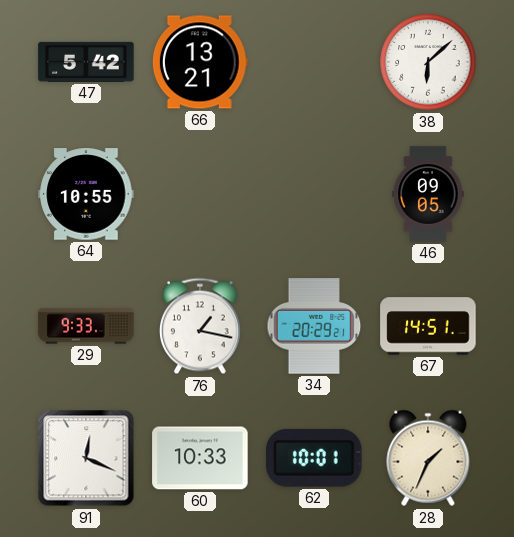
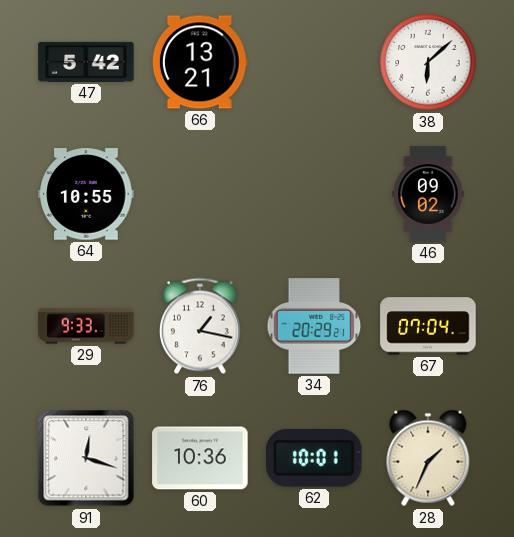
46: 09:05 -> 09:02 (428, 194)
67: 14:51 -> 07:04 (428, 326)
91: 12:19 -> 12:18 (86, 458)
60: 10:33 -> 10:36 (200, 458)
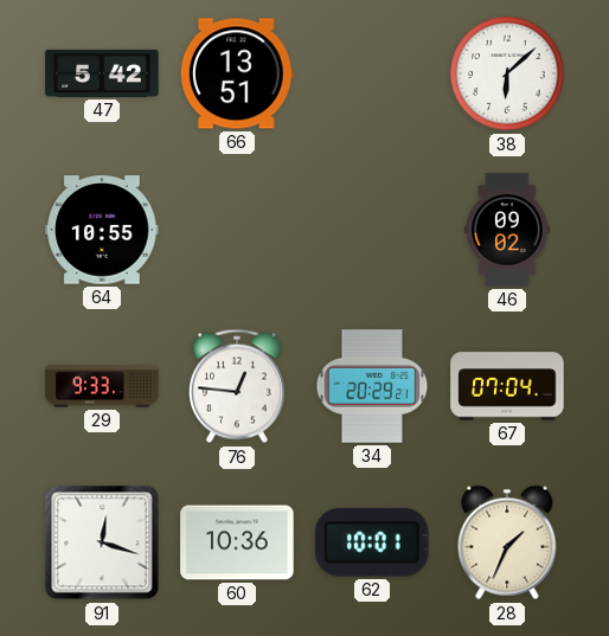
66: 13:21 -> 13:51 (237, 73)
76: 1:17 -> 12:46 (237, 386)
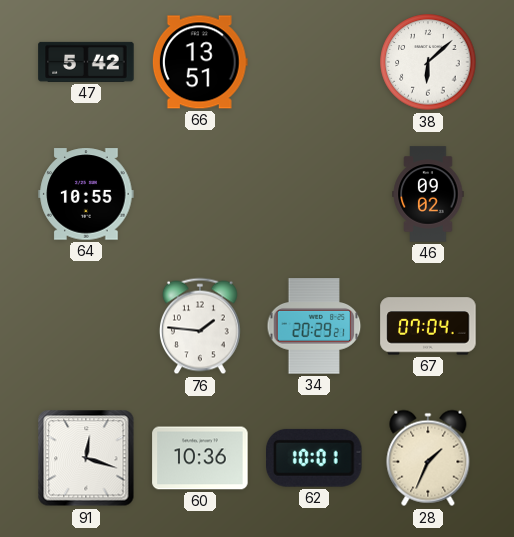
29: 9:33 -> none (102, 386)
76: 12:46 -> 1:46 (200, 326)
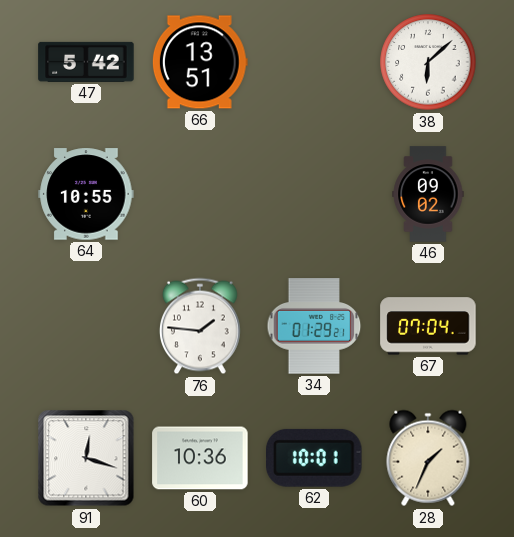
34: 20:29 -> 01:29 (314, 326)
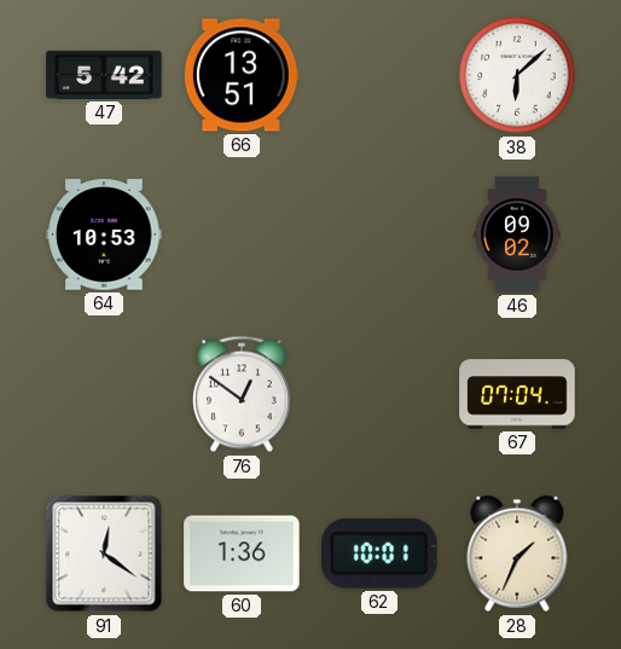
64: 10:55 -> 10:53 (104, 234)
76: 1:46 -> 12:51 (242, 394)
34: 01:29 -> none (314, 326)
91: 12:18 -> 12:21 (104, 554)
60: 10:36 -> 1:36 (242, 554)
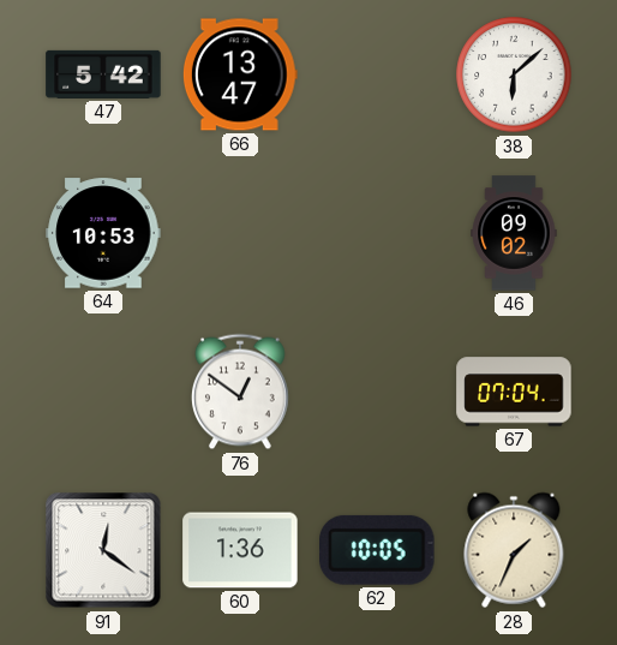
66: 13:51 -> 13:47 (240, 74)
62: 10:01 -> 10:05 (378, 550)
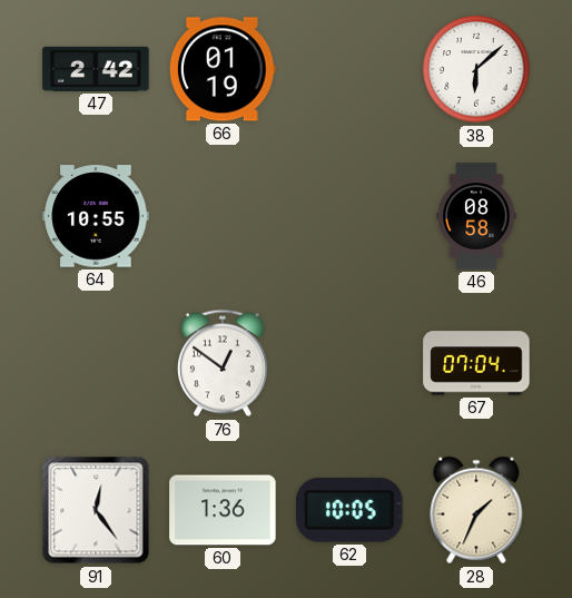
47: 5:42 -> 2:42 (96, 69)
66: 13:47 -> 01:19 (223, 69)
64: 10:53 -> 10:55 (96, 216)
46: 09:02 -> 08:58 (476, 216)
91: 12:21 -> 12:24 (96, 510)
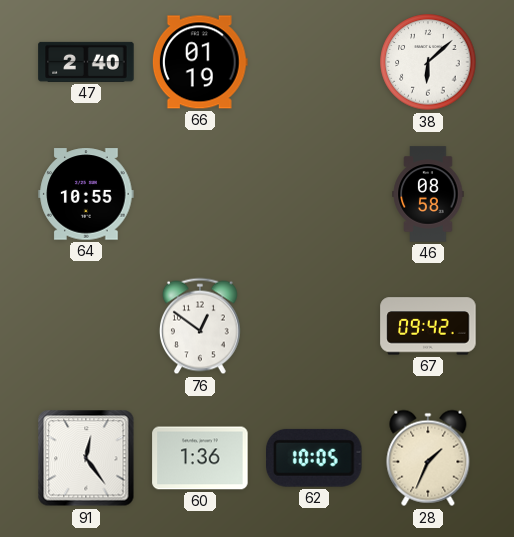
47: 2:42 -> 2:40 (86, 62)
67: 07:04 -> 09:42 (428, 326)
